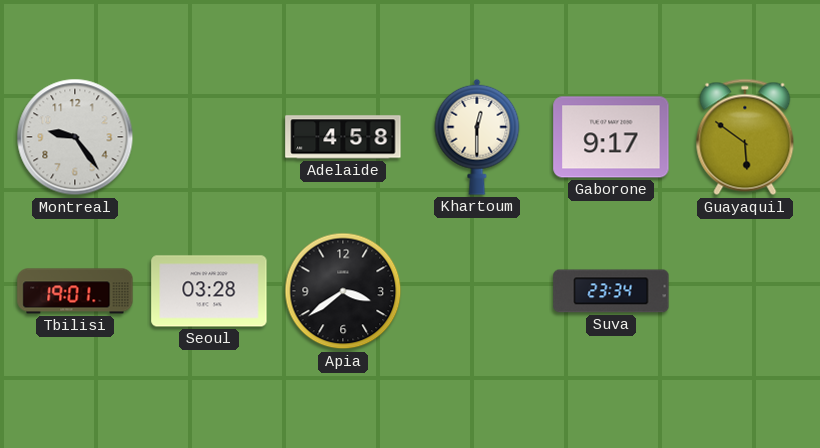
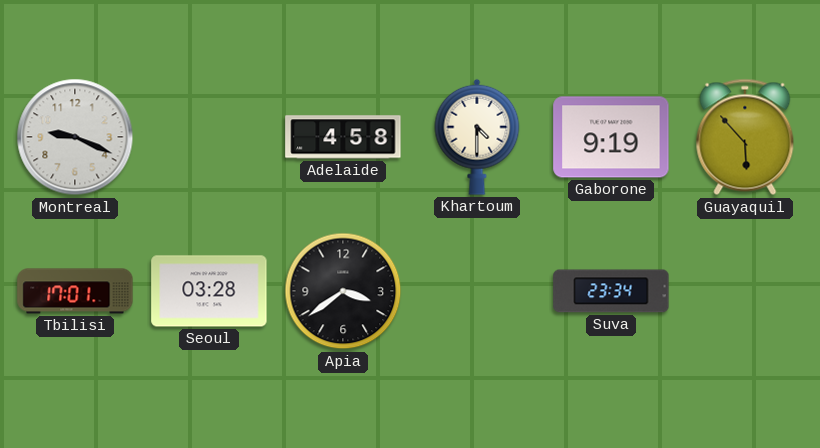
Montreal: 9:24 -> 9:19 (75, 137)
Khartoum: 12:30 -> 4:30 (477, 137)
Gaborone: 9:17 -> 9:19 (611, 137)
Guayaquil: 5:51 -> 5:53 (745, 137)
Tbilisi: 19:01 -> 17:01 (75, 291)
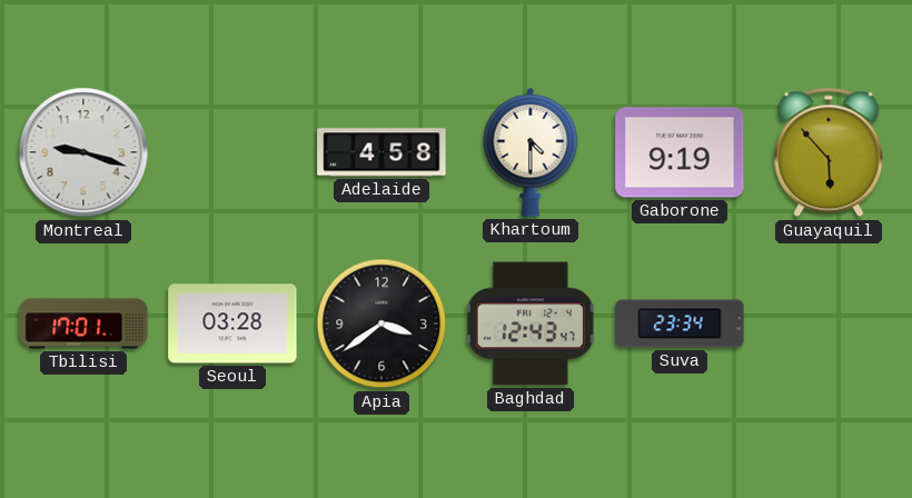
Montreal: 9:19 -> 9:18 (83, 152)
Baghdad: none -> 12:43 (531, 323)
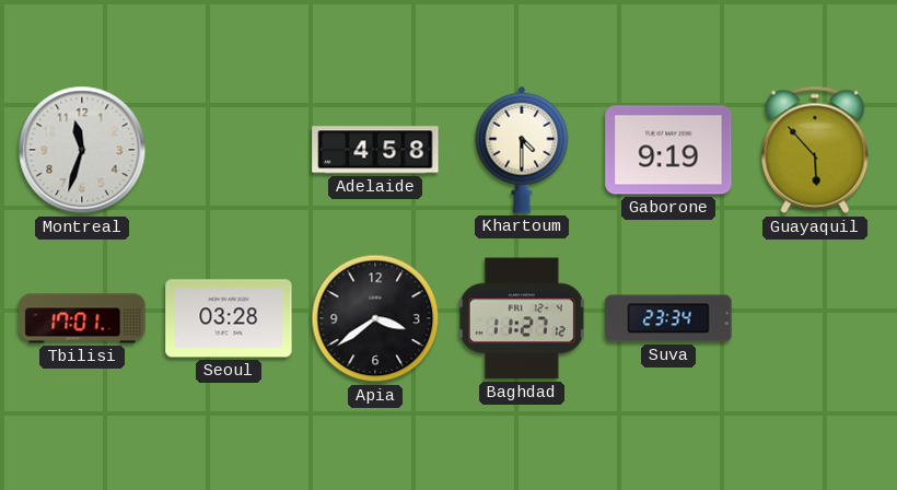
Montreal: 9:18 -> 11:33 (82, 150)
Baghdad: 12:43 -> 11:27 (522, 318)
